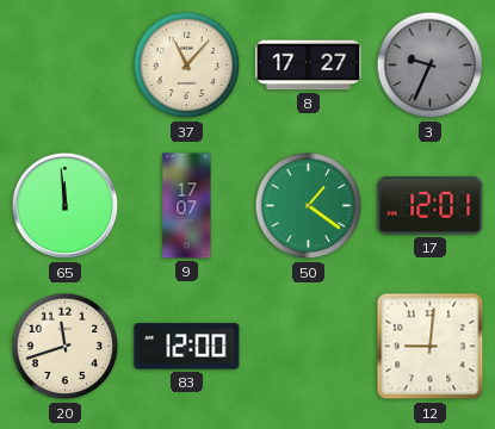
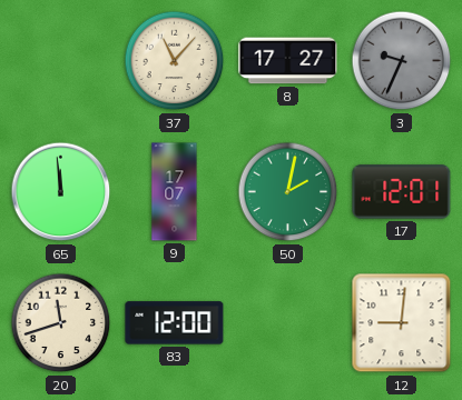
50: 1:21 -> 2:02 (288, 192)
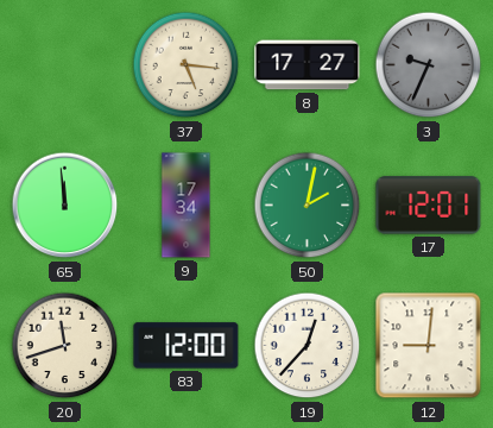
37: 11:07 -> 5:16 (187, 65)
9: 17:07 -> 17:34 (187, 206)
19: none -> 12:37 (308, 346)
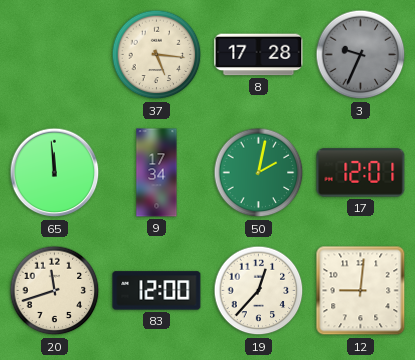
8: 17:27 -> 17:28 (259, 55)
